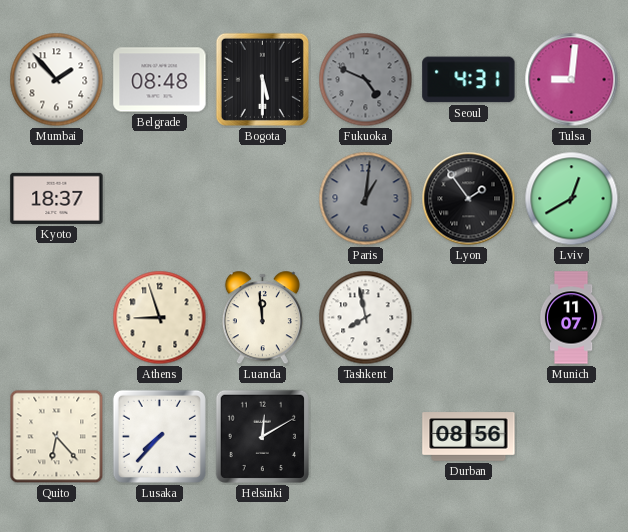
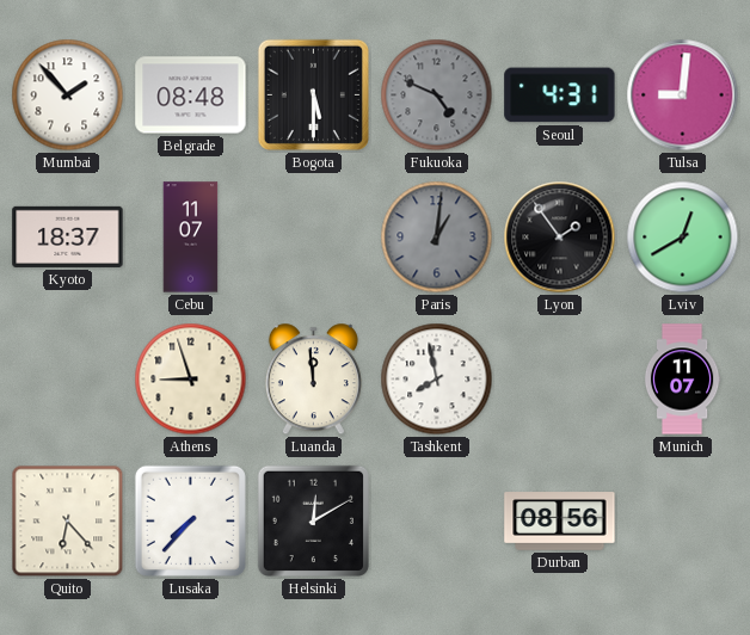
Cebu: none -> 11:07 (191, 238)
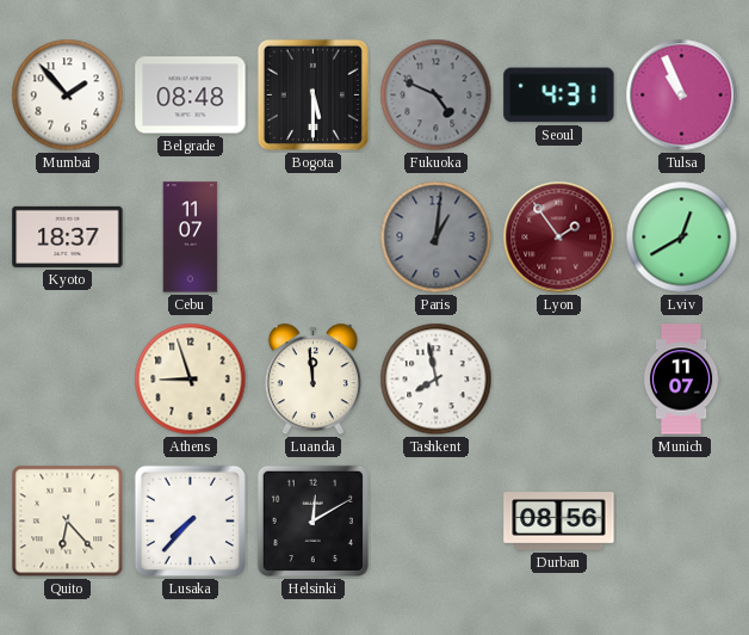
Tulsa: 9:01 -> 10:56 (682, 95)
Lyon dial: black -> burgundy (559, 238)
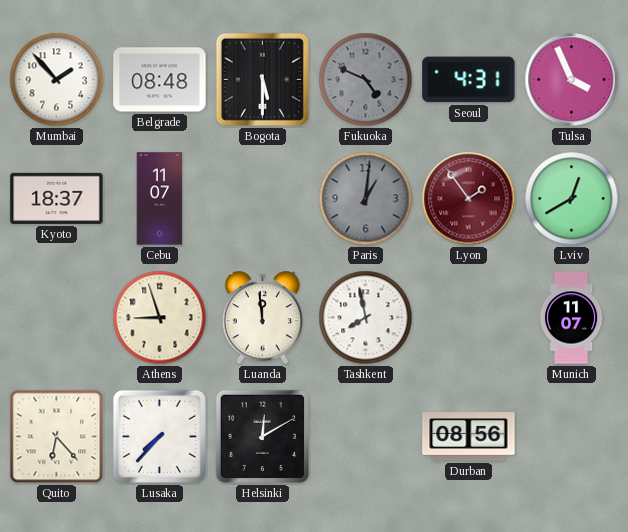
Tulsa: 10:56 -> 3:56 (572, 80)
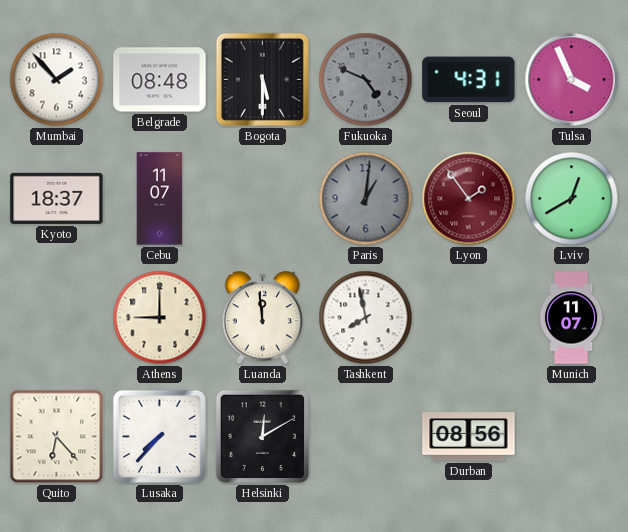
Athens: 8:57 -> 9:00 (160, 318)
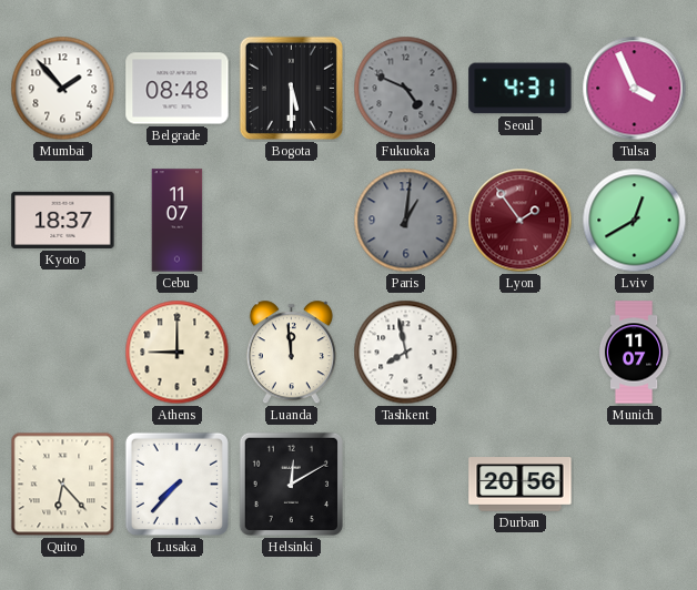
Durban: 08:56 -> 20:56 (521, 485)
